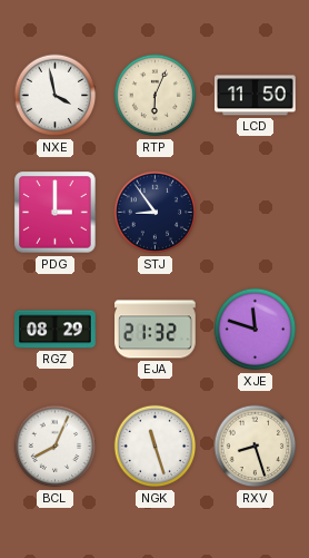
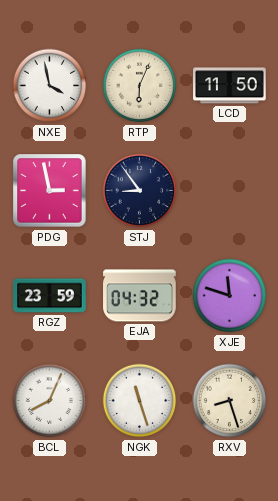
PDG: 3:00 -> 2:58 (50, 191)
RGZ: 08:29 -> 23:59 (50, 296)
EJA: 21:32 -> 04:32 (140, 296)
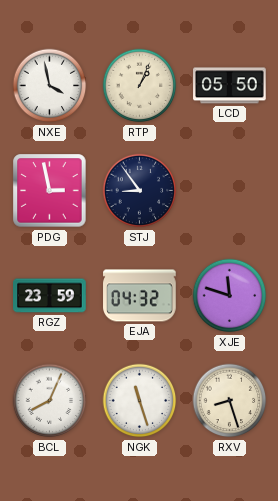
RTP: 6:04 -> 1:04 (140, 86)
LCD: 11:50 -> 05:50 (230, 86)
